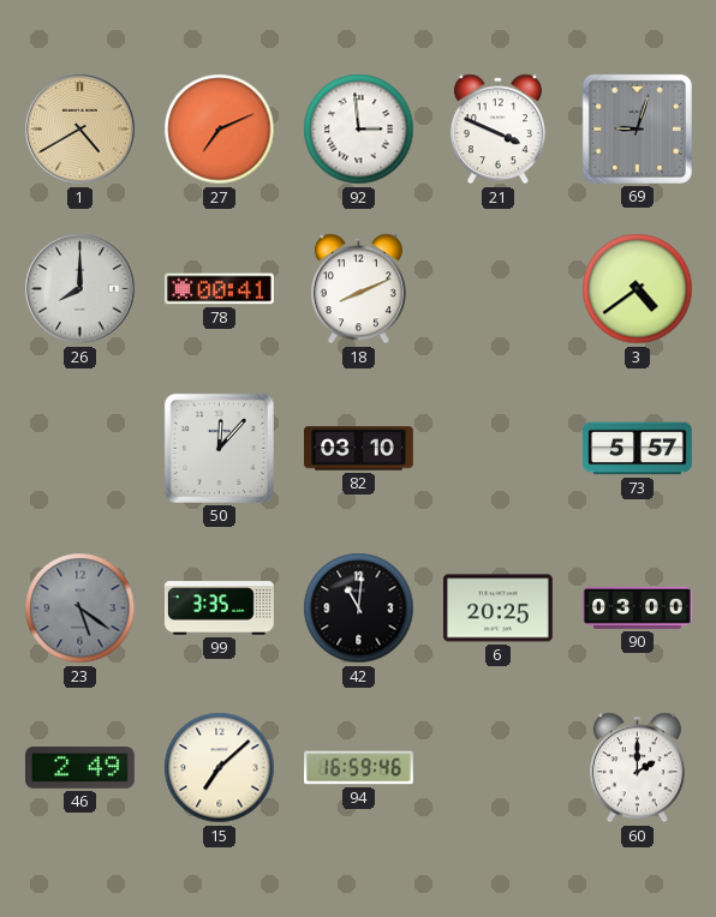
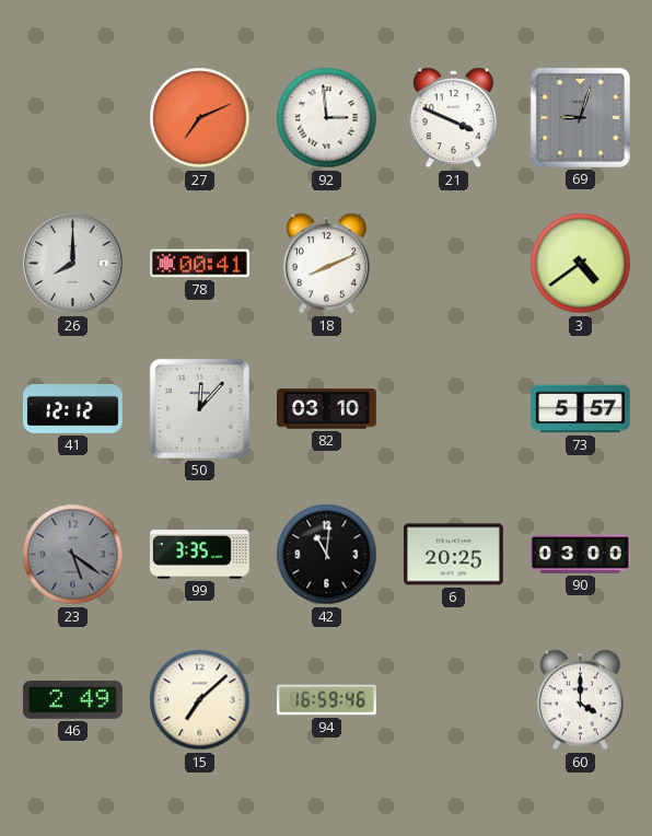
1: 4:40 -> none (80, 130)
41: none -> 12:12 (73, 409)
60: 2:00 -> 4:00 (580, 700)
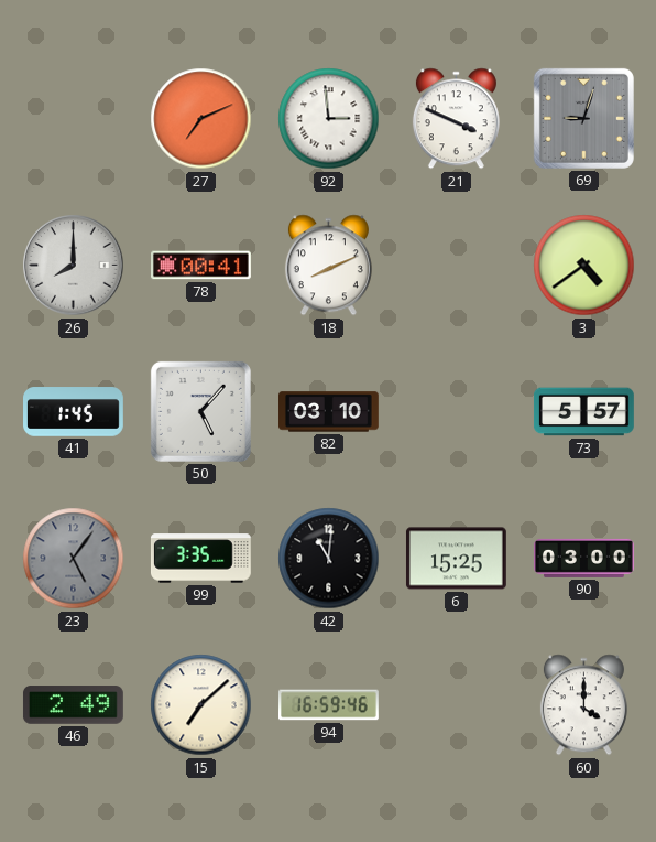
41: 12:12 -> 1:45 (74, 412)
50: 12:07 -> 5:07 (200, 411)
23: 5:21 -> 5:06 (74, 559)
6: 20:25 -> 15:25 (456, 559)
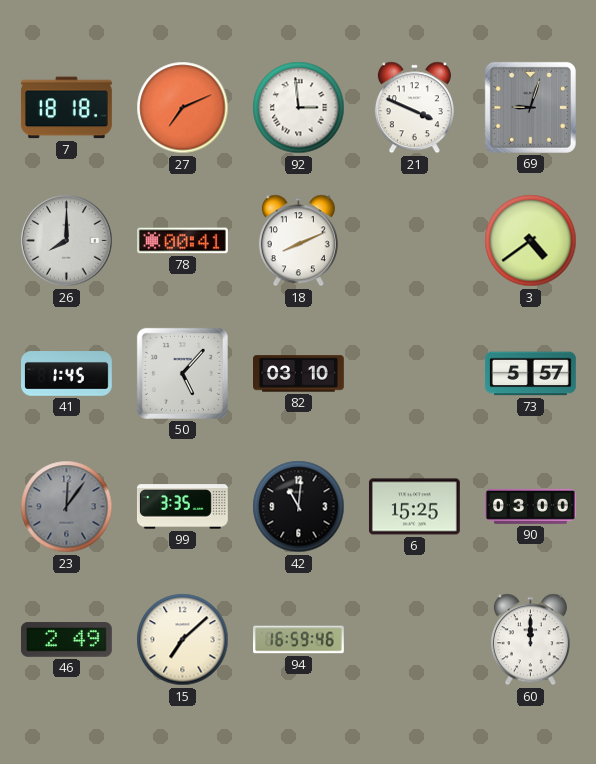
7: none -> 18:18 (66, 108)
23: 5:06 -> 12:06 (67, 507)
60: 4:00 -> 12:00 (530, 640)
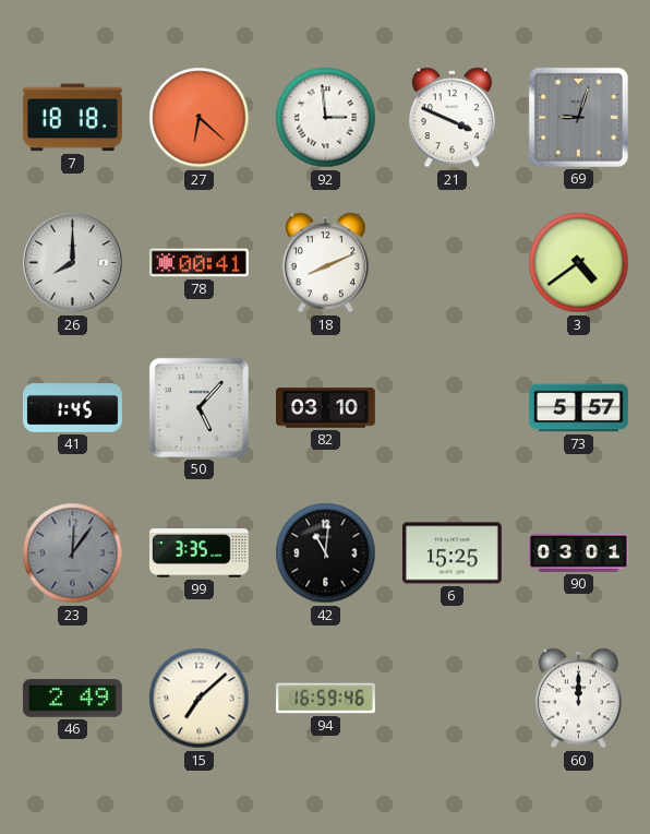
27: 7:11 -> 6:22 (200, 118)
90: 03:00 -> 03:01 (579, 552)
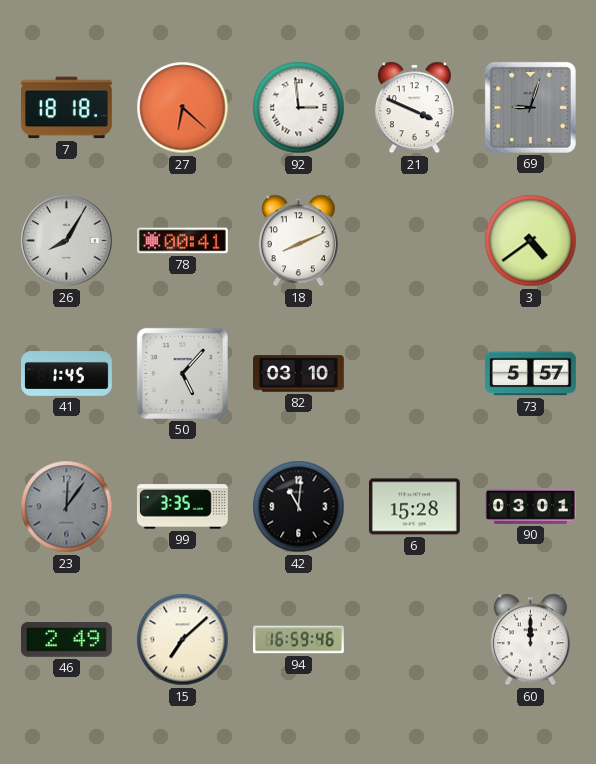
26: 8:00 -> 8:05 (67, 241)
6: 15:25 -> 15:28 (414, 507)
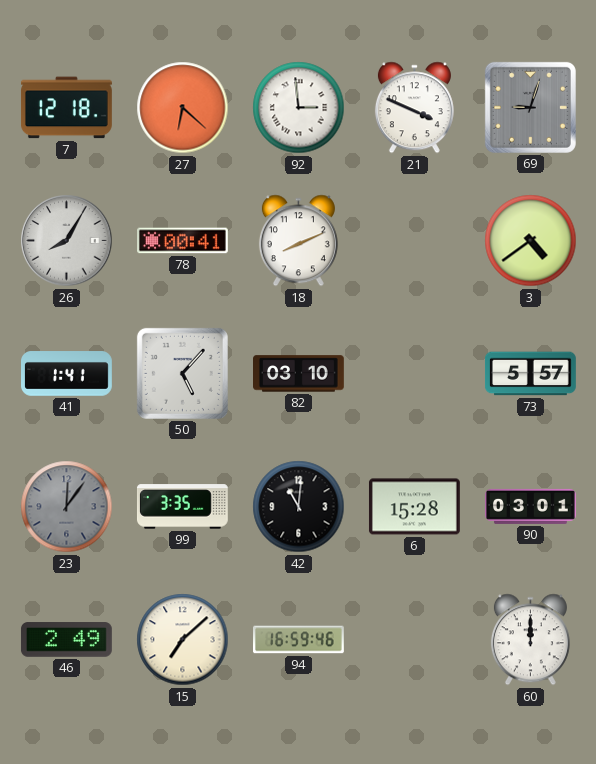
7: 18:18 -> 12:18 (66, 108)
41: 1:45 -> 1:41 (67, 374)
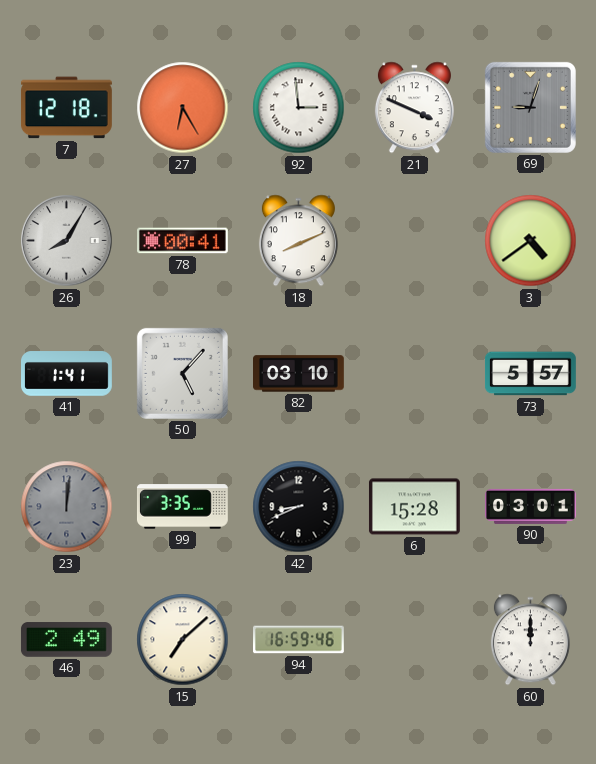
27: 6:22 -> 6:25 (183, 108)
23: 12:06 -> 12:01 (67, 507)
42: 11:01 -> 8:41 (299, 507)
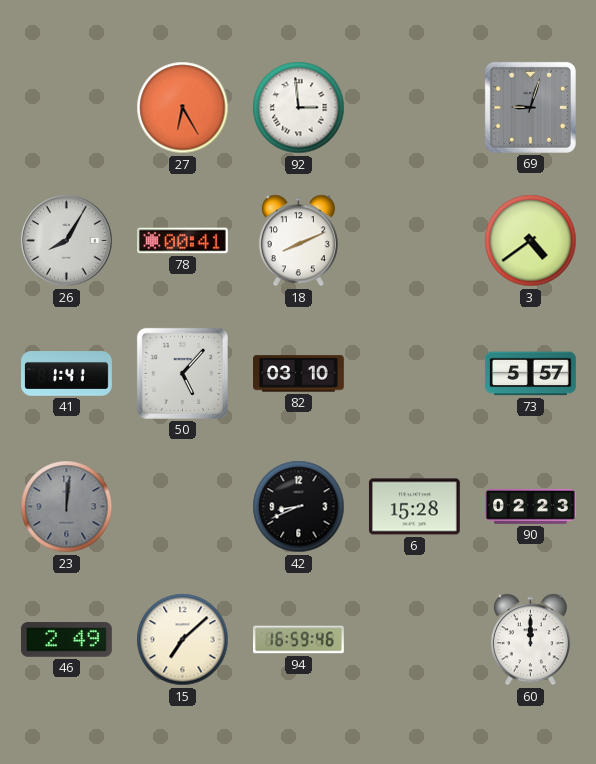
7: 12:18 -> none (66, 108)
21: 3:49 -> none (414, 108)
99: 3:35 -> none (183, 507)
90: 03:01 -> 02:23 (531, 506)
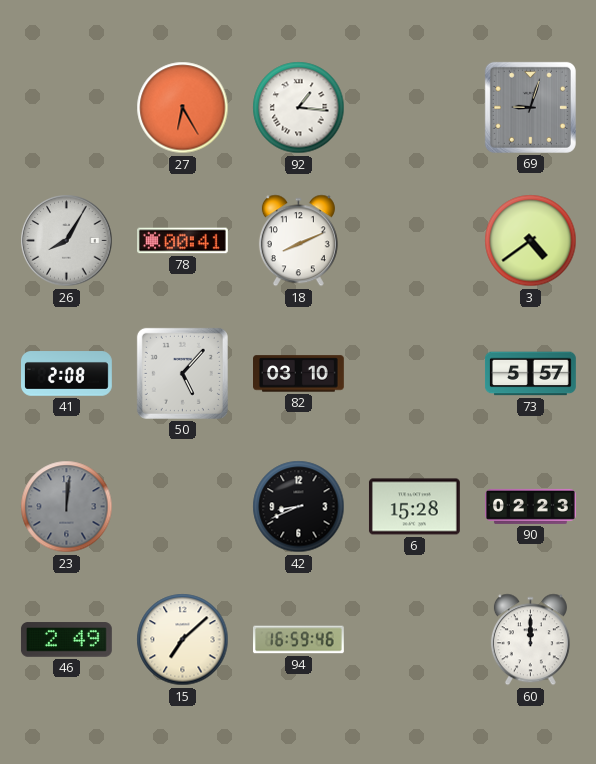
92: 2:59 -> 1:16 (299, 108)
41: 1:41 -> 2:08 (67, 374)
